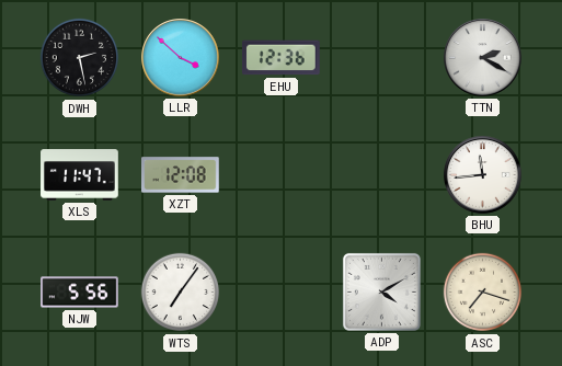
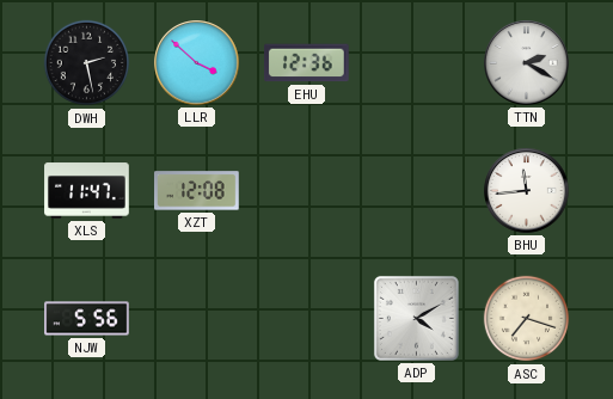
WTS: 7:06 -> none (181, 293)
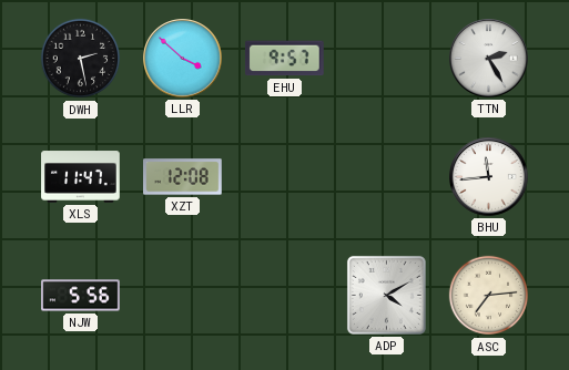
EHU: 12:36 -> 9:57 (285, 59)
TTN: 2:20 -> 2:25 (489, 59)
ASC: 7:18 -> 7:14 (489, 296)
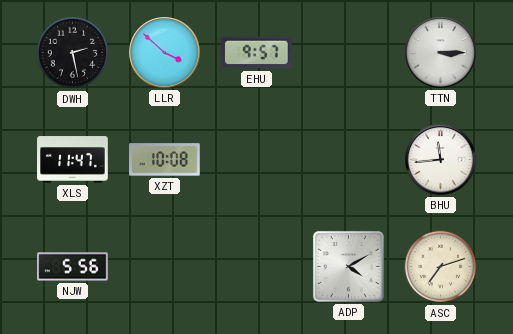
TTN: 2:25 -> 3:15 (441, 53)
XZT: 12:08 -> 10:08 (165, 160)
ASC: 7:14 -> 7:12 (441, 267)
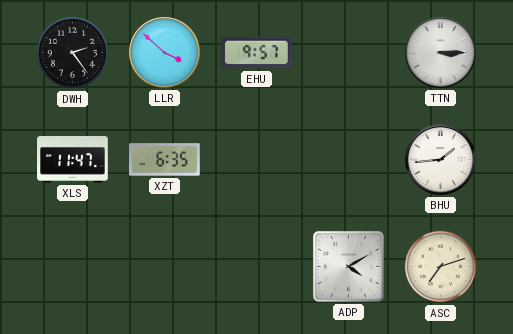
DWH: 2:28 -> 2:24 (73, 53)
XZT: 10:08 -> 6:35 (165, 160)
BHU: 11:44 -> 1:44 (441, 160)
NJW: 5:56 -> none (73, 267)
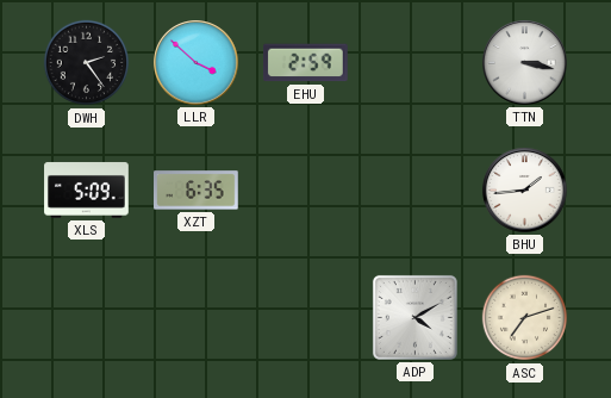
EHU: 9:57 -> 2:59 (306, 63)
TTN: 3:15 -> 3:17 (525, 63)
XLS: 11:47 -> 5:09 (87, 191)
